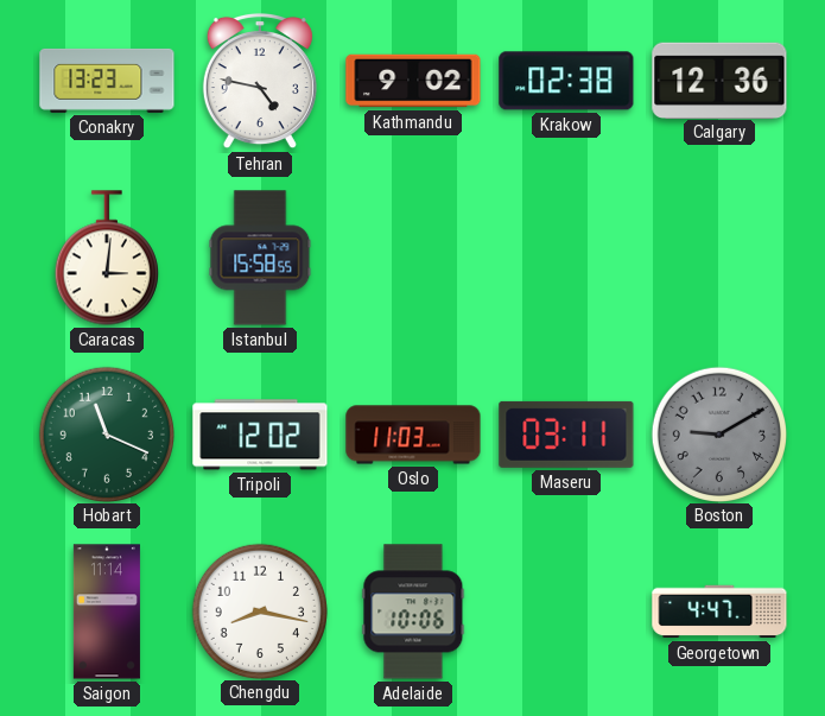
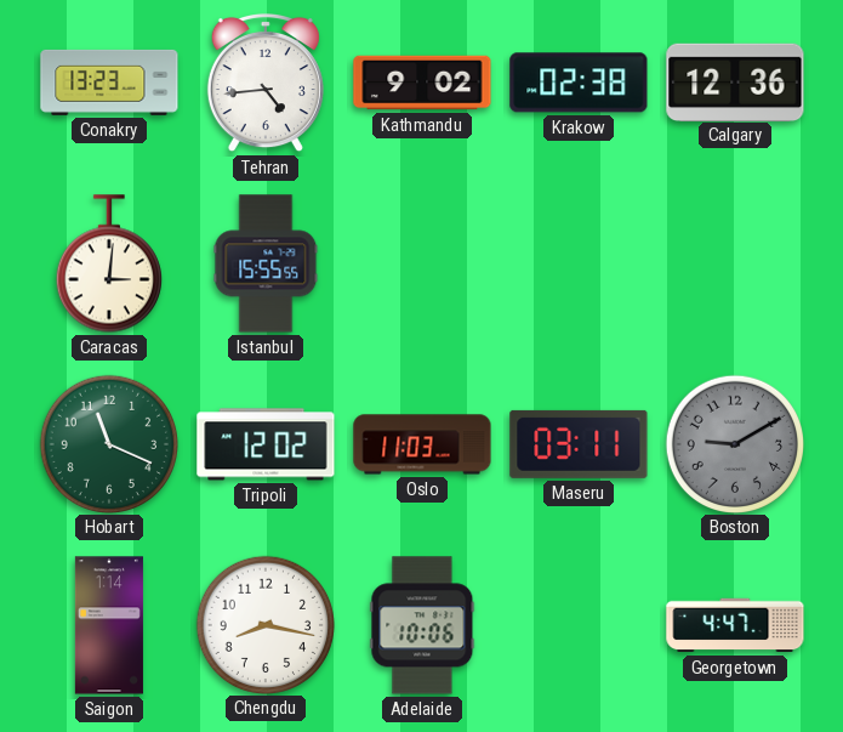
Tehran: 4:47 -> 4:44 (266, 83)
Istanbul: 15:58 -> 15:55 (266, 263)
Saigon: 11:14 -> 1:14 (109, 625)
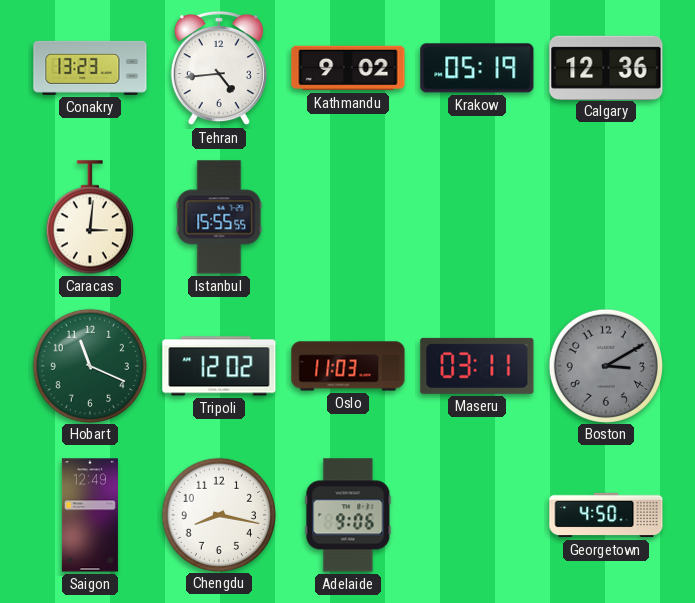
Krakow: 02:38 -> 05:19 (477, 68)
Boston: 9:10 -> 3:10 (605, 365)
Saigon: 1:14 -> 12:49 (90, 515)
Adelaide: 10:06 -> 9:06 (348, 515)
Georgetown: 4:47 -> 4:50 (606, 515)
